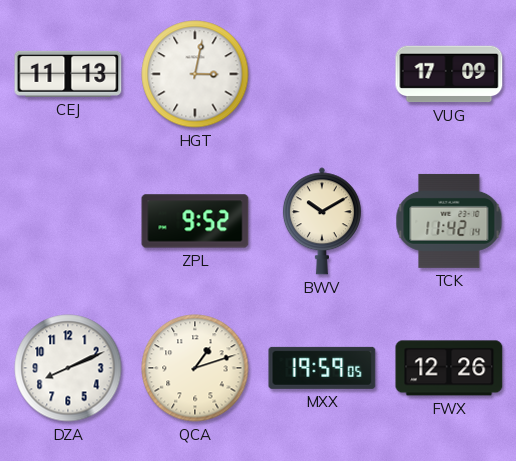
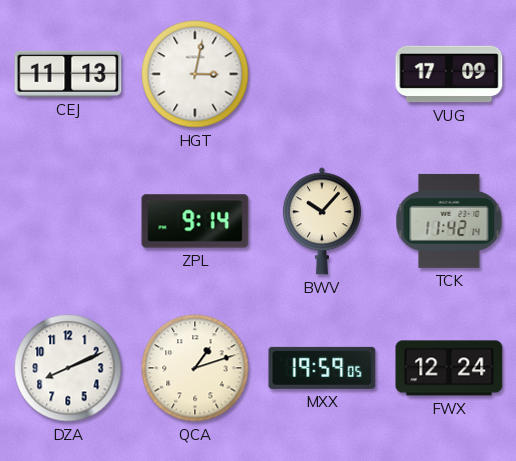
ZPL: 9:52 -> 9:14 (195, 221)
BWV: 10:10 -> 10:07 (322, 221)
FWX: 12:26 -> 12:24 (449, 368)
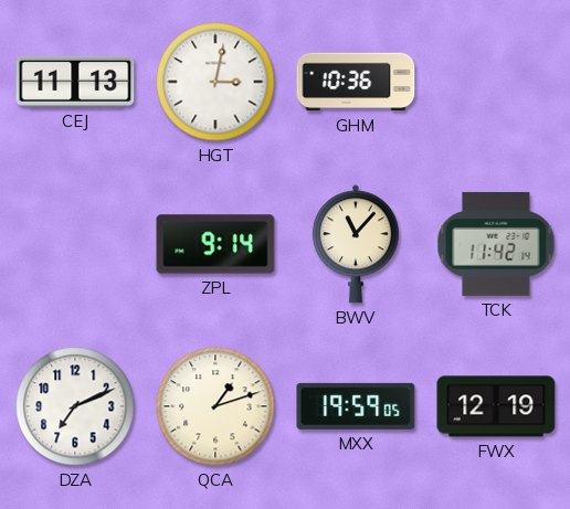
GHM: none -> 10:36 (356, 82)
VUG: 17:09 -> none (449, 74)
BWV: 10:07 -> 11:07 (356, 244)
DZA: 8:11 -> 7:11 (75, 406)
FWX: 12:24 -> 12:19 (496, 406)
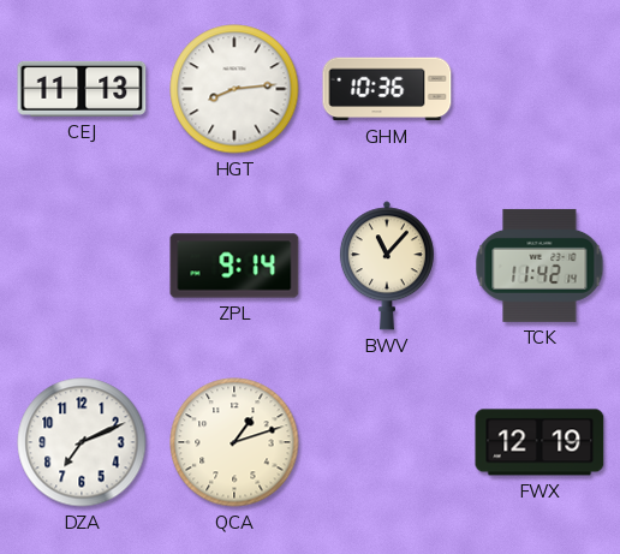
HGT: 3:02 -> 8:14 (234, 89)
MXX: 19:59 -> none (356, 406)
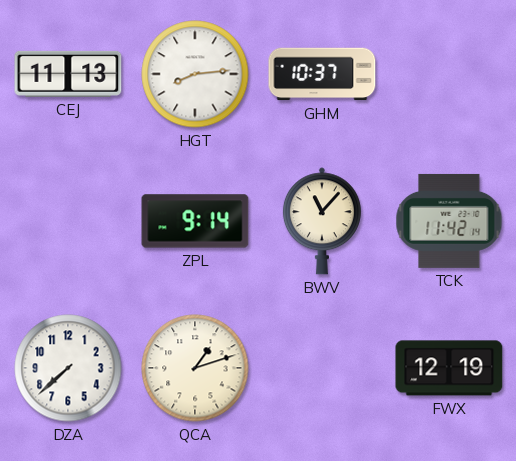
GHM: 10:36 -> 10:37 (322, 74)
DZA: 7:11 -> 7:38 (68, 368)
